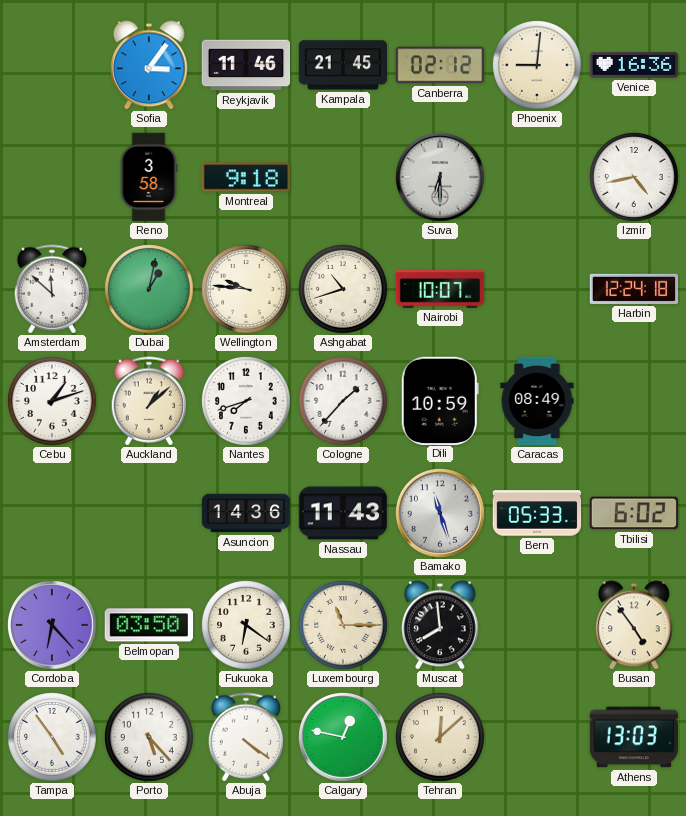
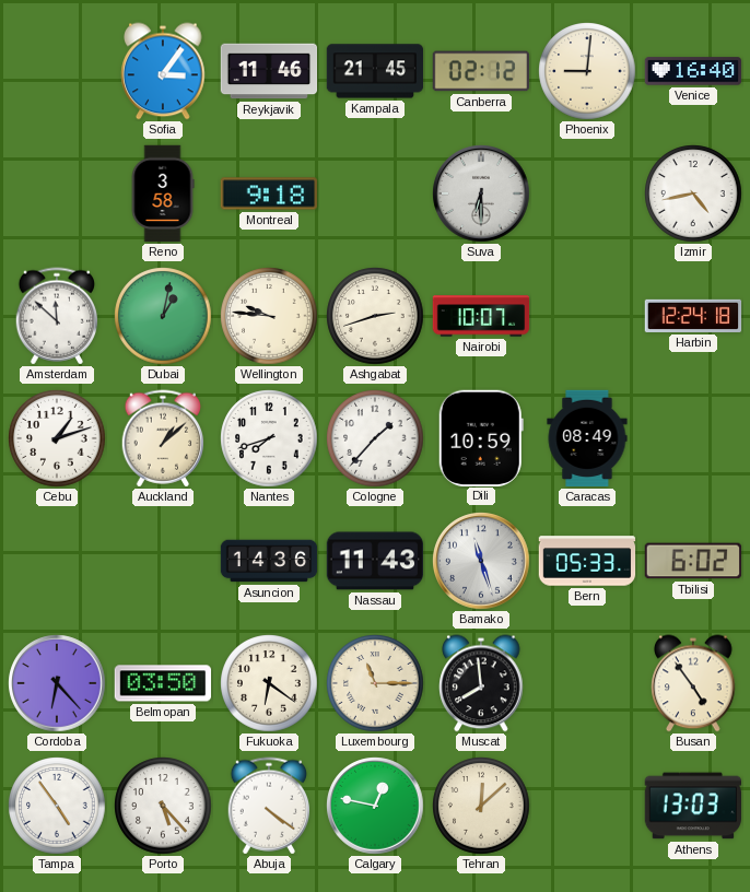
Venice: 16:36 -> 16:40 (693, 71)
Ashgabat: 10:42 -> 2:42 (375, 316)
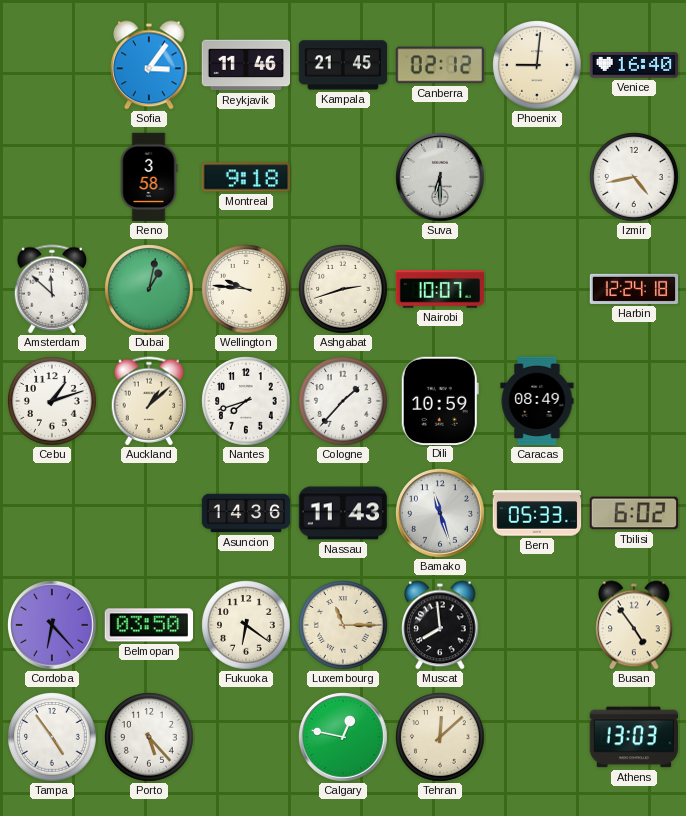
Abuja: 4:21 -> none (269, 806)
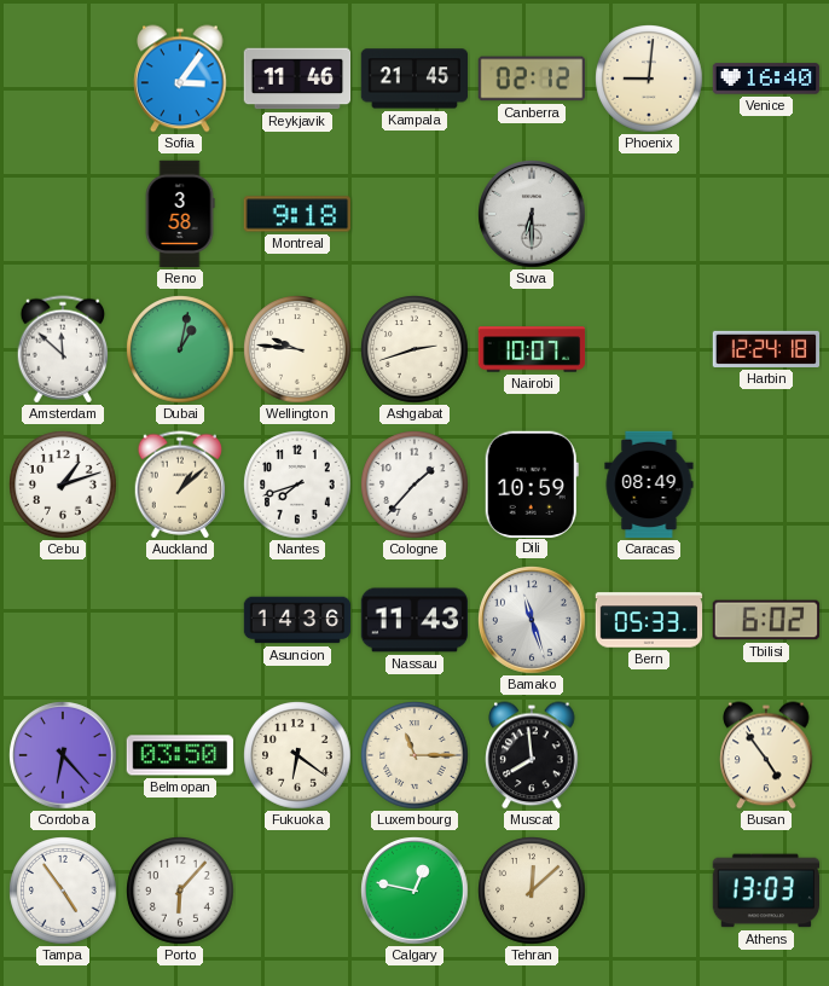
Izmir: 4:43 -> none (634, 177)
Porto: 5:23 -> 6:07 (180, 891)
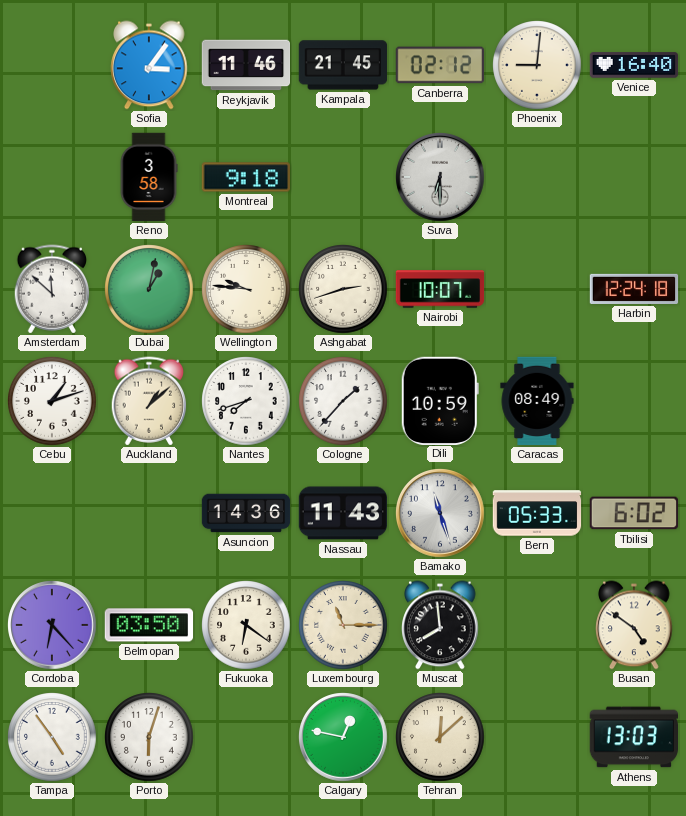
Busan: 4:54 -> 4:51 (634, 625)
Porto: 6:07 -> 6:03 (149, 737)
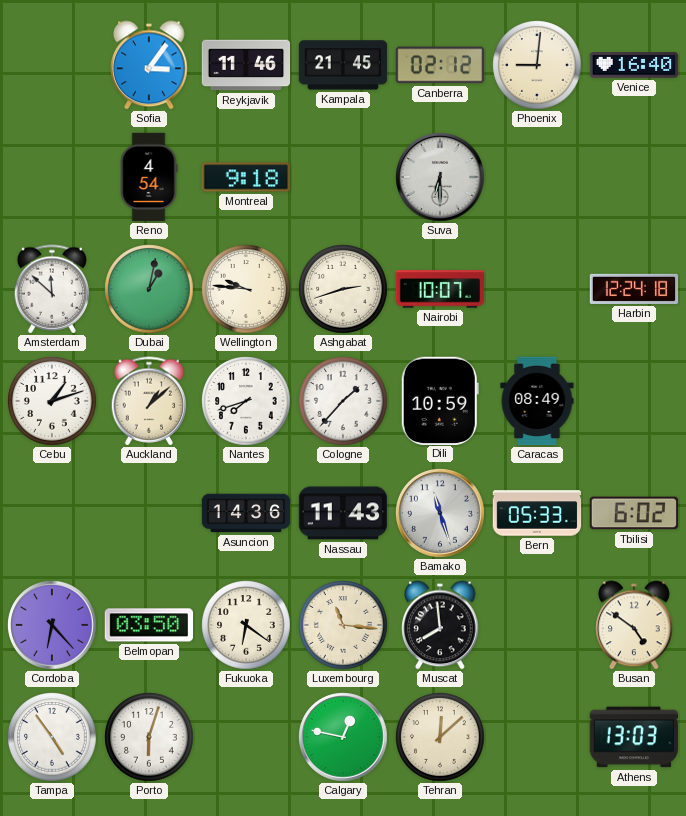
Reno: 3:58 -> 4:54 (149, 177)
Luxembourg: 11:15 -> 11:16 (343, 625)
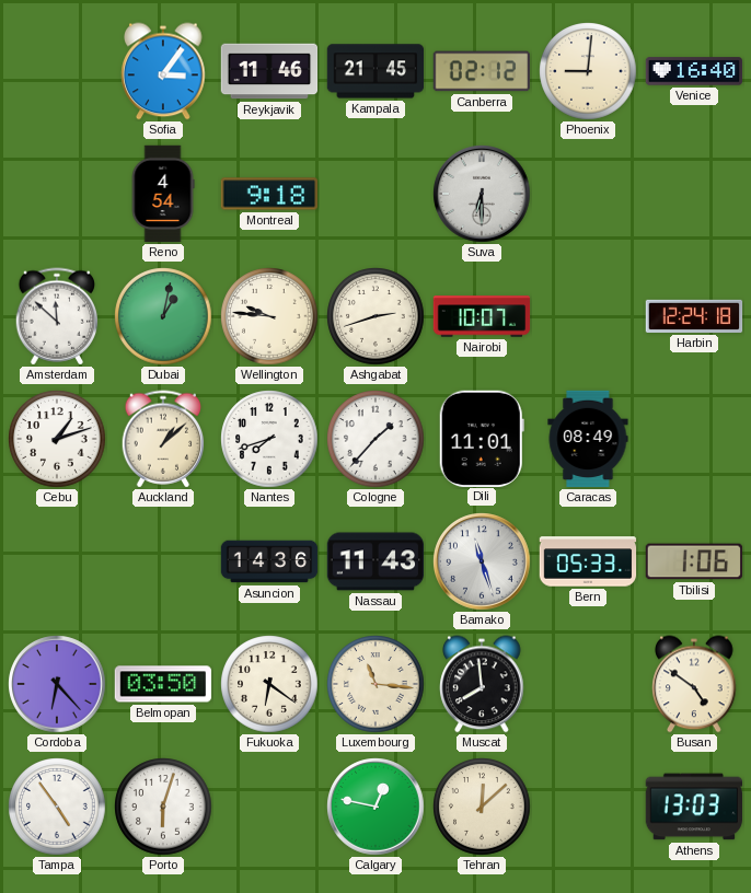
Dili: 10:59 -> 11:01 (482, 438)
Tbilisi: 6:02 -> 1:06 (694, 561)
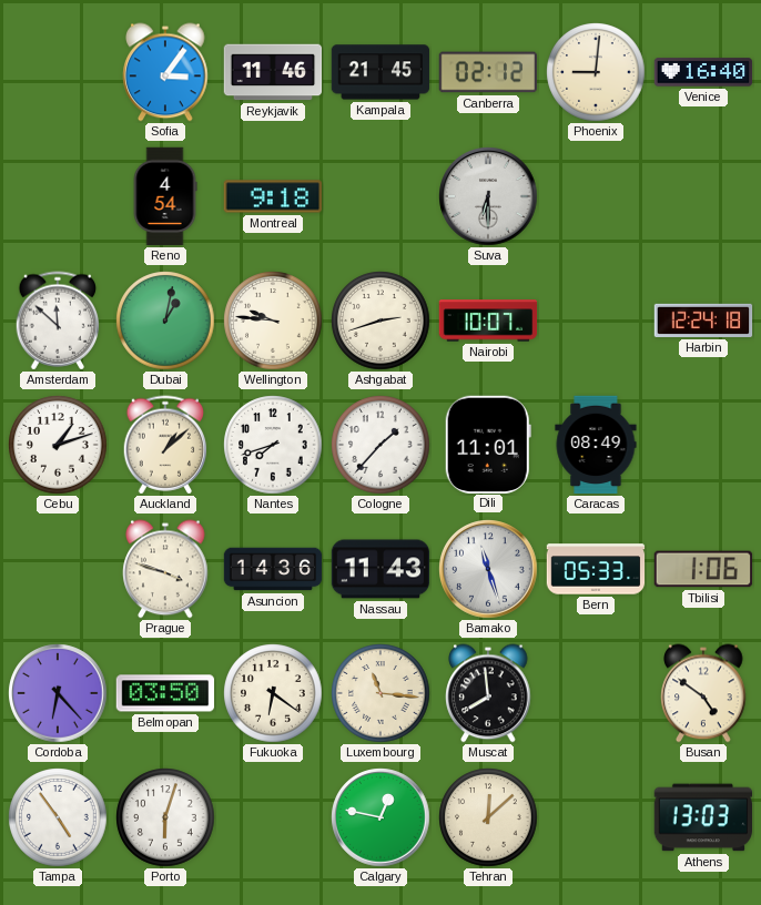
Prague: none -> 3:48 (165, 569)
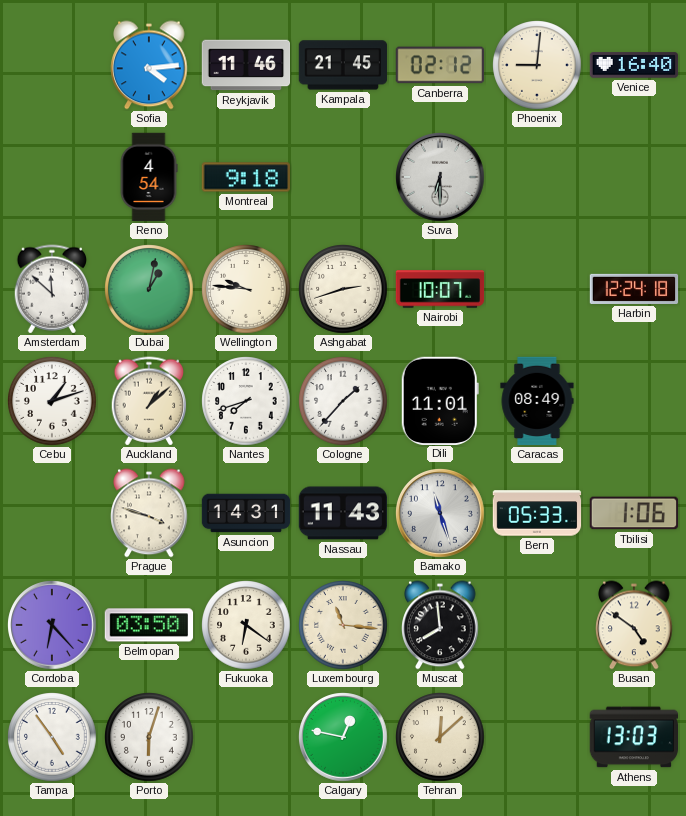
Sofia: 3:06 -> 4:14 (149, 65)
Asuncion: 14:36 -> 14:31 (246, 513)
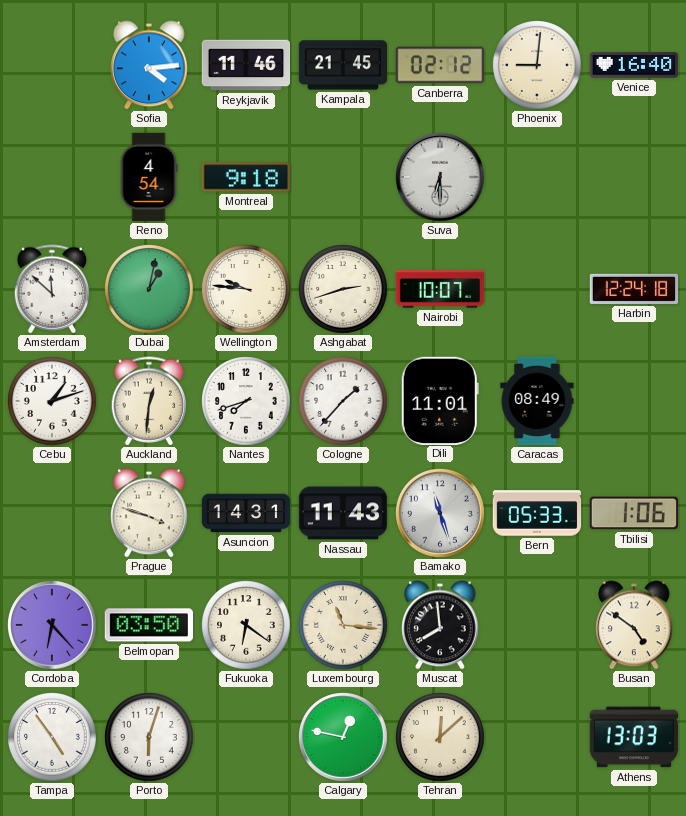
Auckland: 1:08 -> 12:31 (149, 401)
